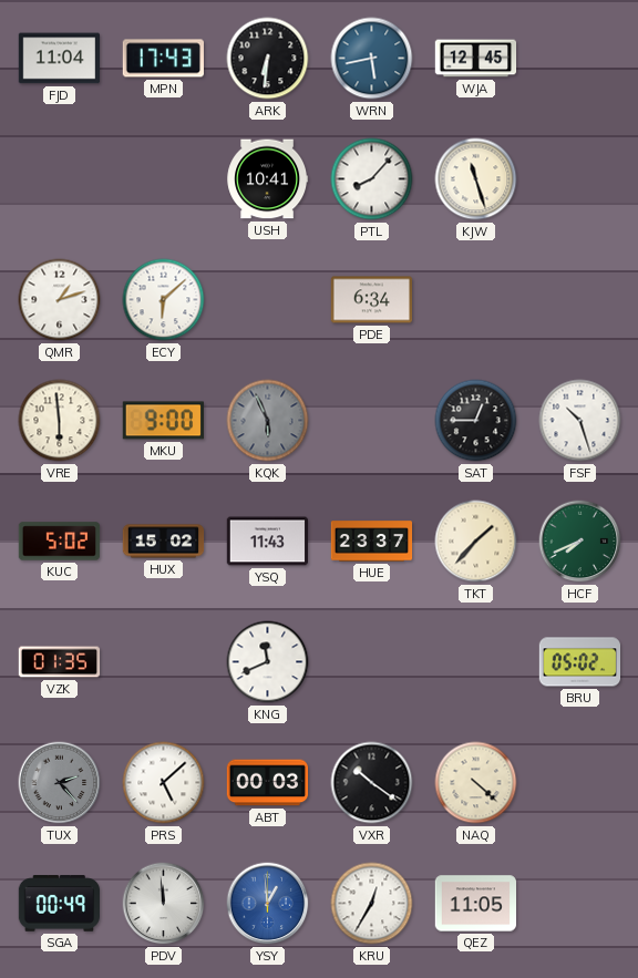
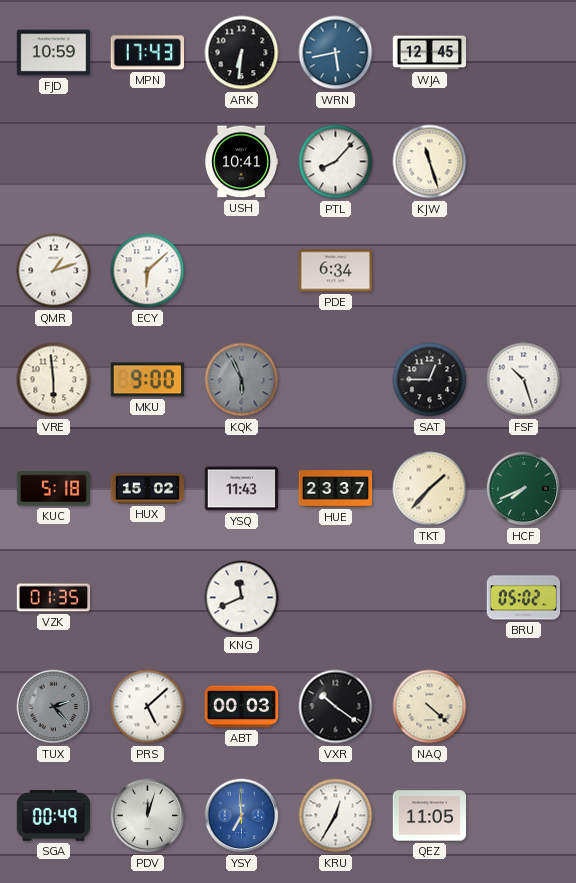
FJD: 11:04 -> 10:59 (54, 53)
KUC: 5:02 -> 5:18 (54, 489)
PDV: 11:59 -> 12:03 (148, 816)
YSY: 12:59 -> 6:59 (242, 816)
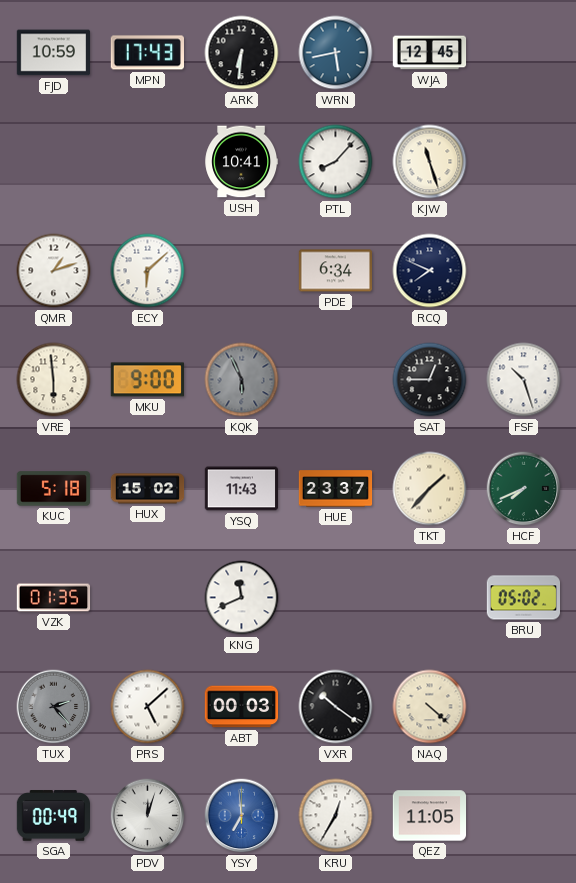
RCQ: none -> 7:49 (430, 271)
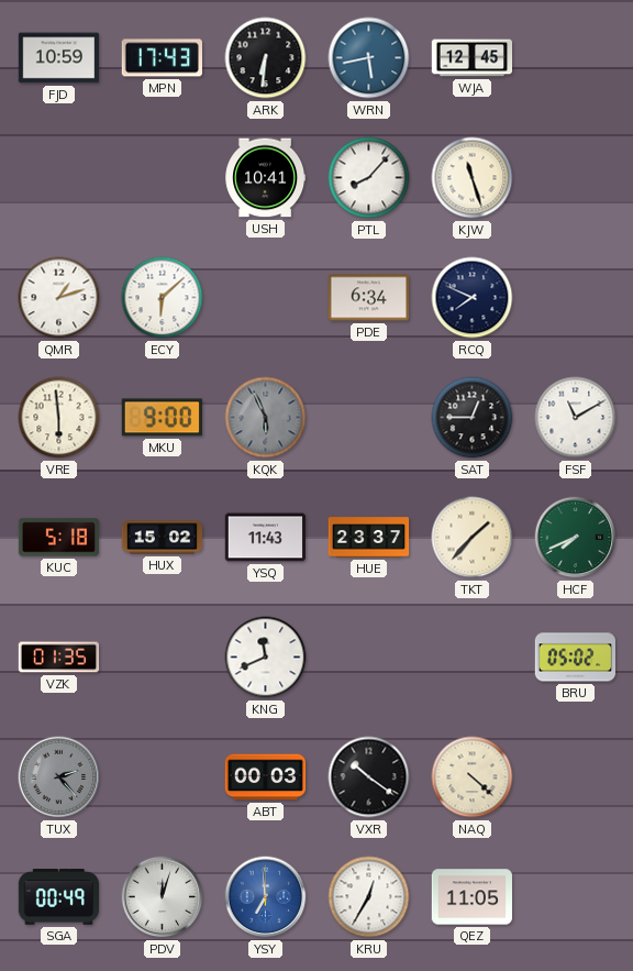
FSF: 10:27 -> 11:10 (576, 418)
PRS: 5:08 -> none (148, 707)
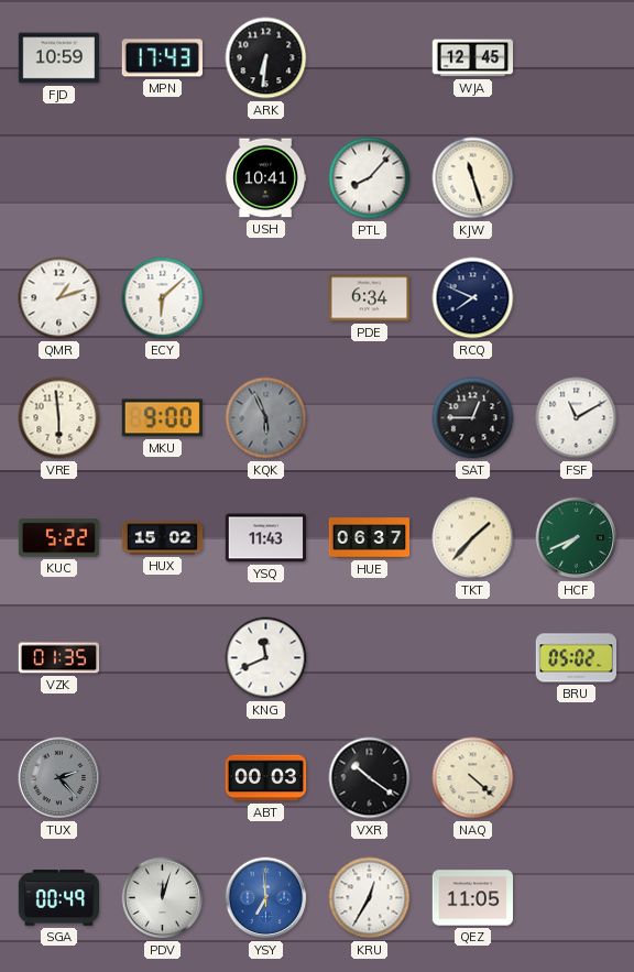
WRN: 5:43 -> none (369, 58)
KUC: 5:18 -> 5:22 (59, 538)
HUE: 23:37 -> 06:37 (370, 538)
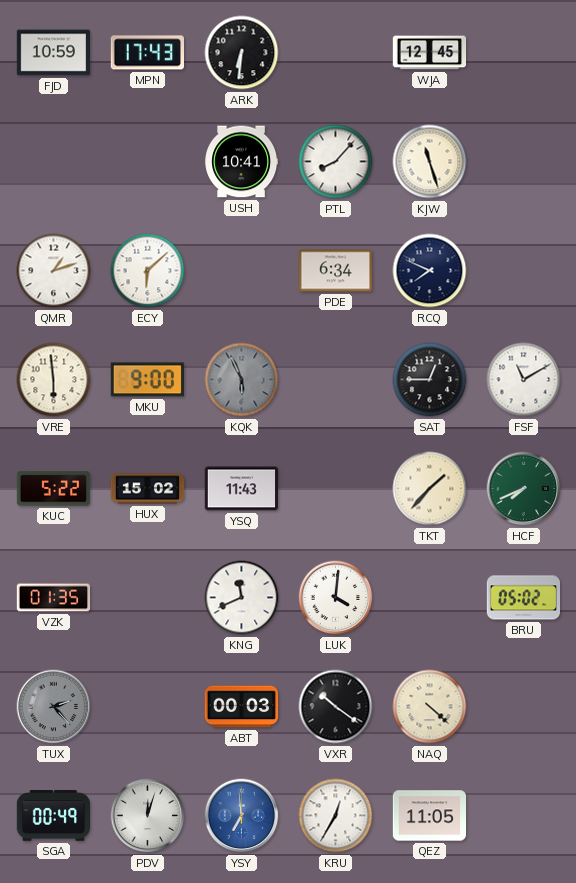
HUE: 06:37 -> none (370, 538)
LUK: none -> 4:01 (336, 598)
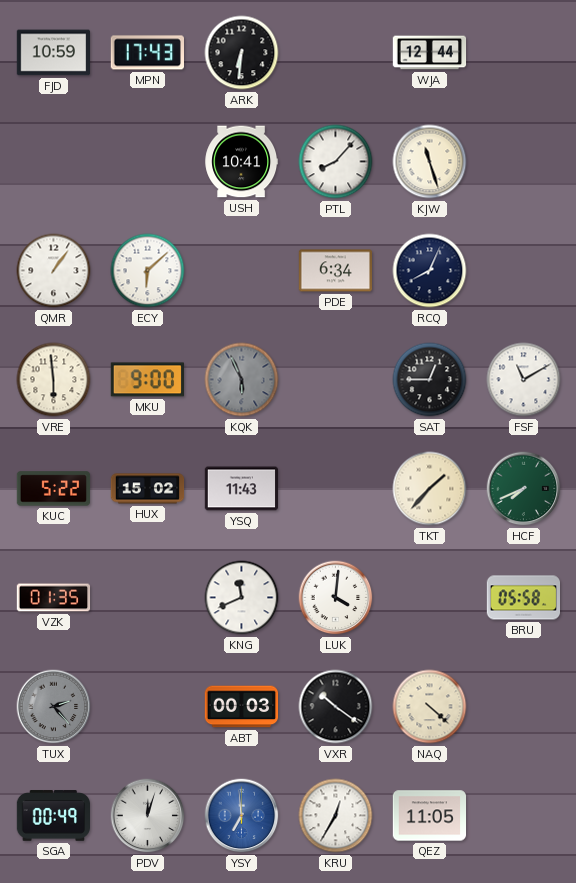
WJA: 12:45 -> 12:44 (430, 53)
QMR: 1:12 -> 1:06 (54, 271)
RCQ: 7:49 -> 8:04 (430, 271)
BRU: 05:02 -> 05:58 (523, 598)
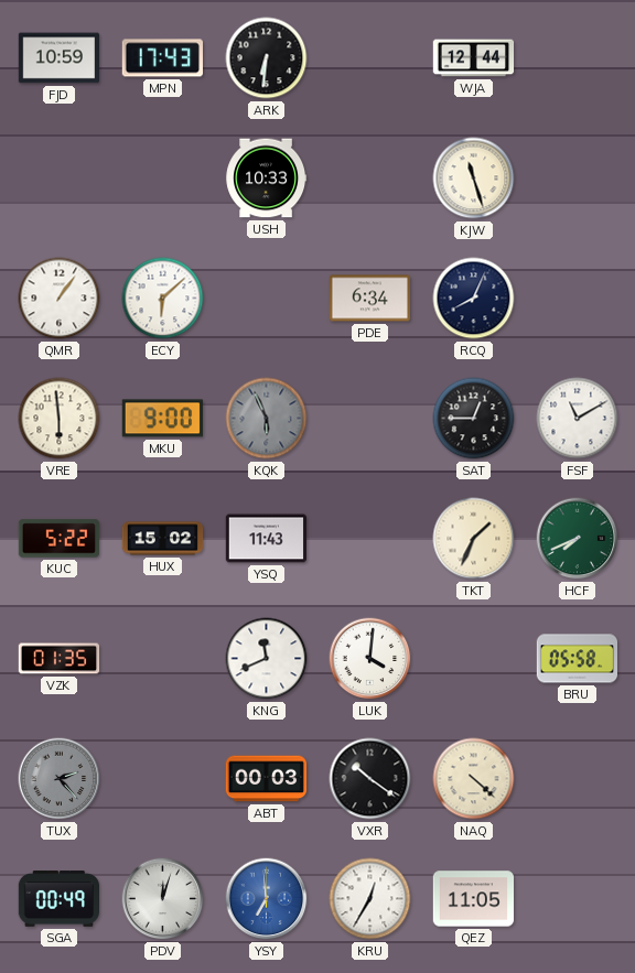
USH: 10:41 -> 10:33 (267, 179)
PTL: 8:07 -> none (336, 162)
TKT: 1:37 -> 1:34 (474, 539)
